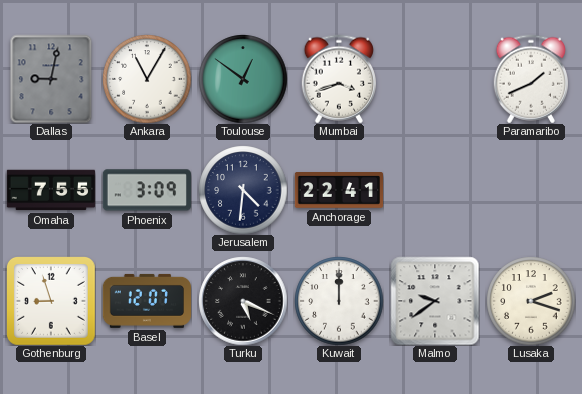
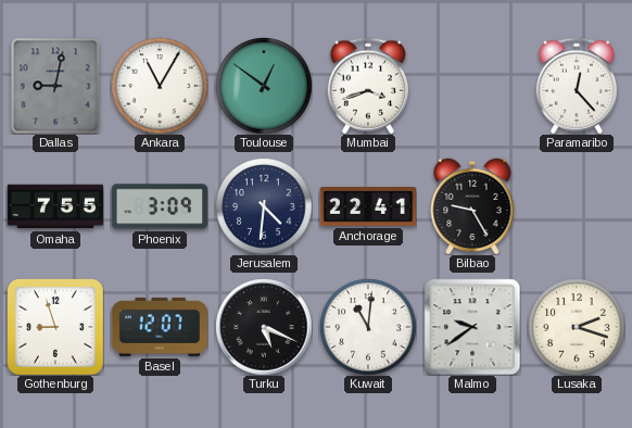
Paramaribo: 1:41 -> 12:23 (577, 86)
Bilbao: none -> 9:25 (472, 206)
Kuwait: 12:00 -> 11:01 (368, 327)
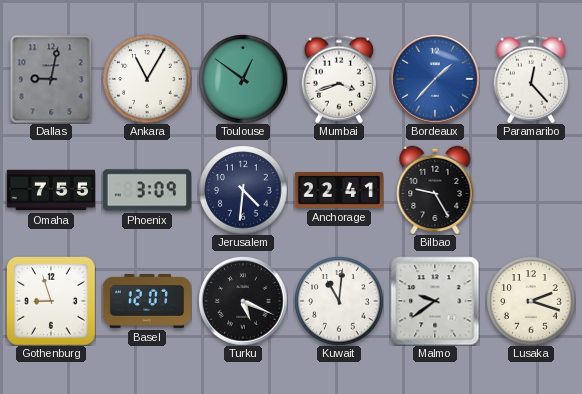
Bordeaux: none -> 1:37 (435, 79)
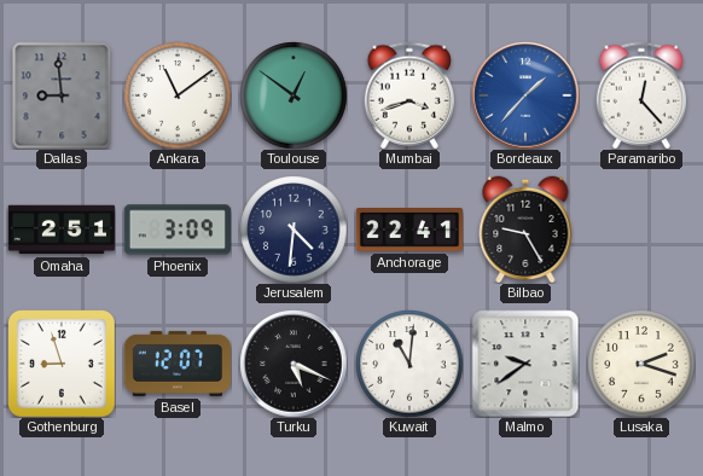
Dallas: 9:02 -> 8:59 (62, 95)
Ankara: 11:05 -> 11:09 (178, 95)
Omaha: 7:55 -> 2:51 (60, 230)
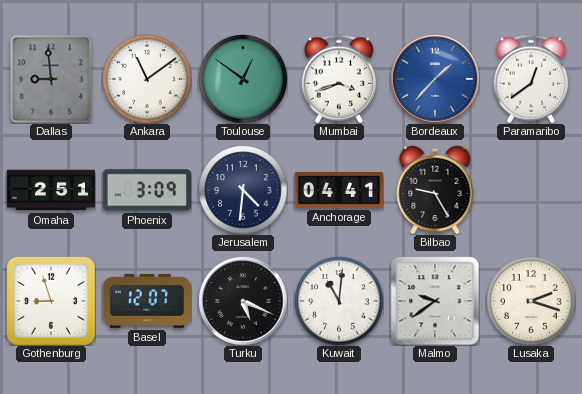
Paramaribo: 12:23 -> 12:39 (531, 79)
Anchorage: 22:41 -> 04:41 (338, 191)
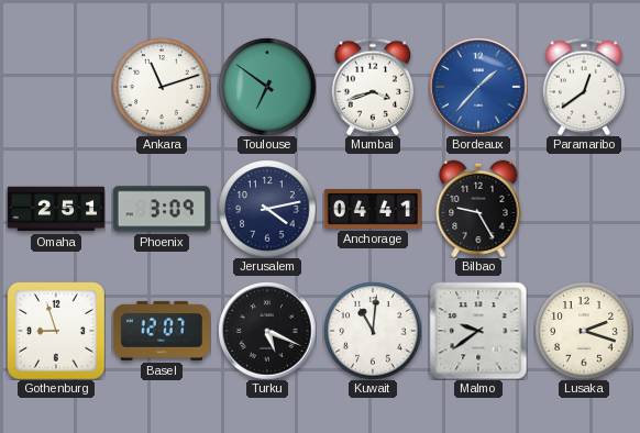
Dallas: 8:59 -> none (51, 79)
Ankara: 11:09 -> 11:12 (162, 87)
Toulouse: 12:51 -> 6:51 (267, 87)
Jerusalem: 4:31 -> 4:13 (267, 209)
